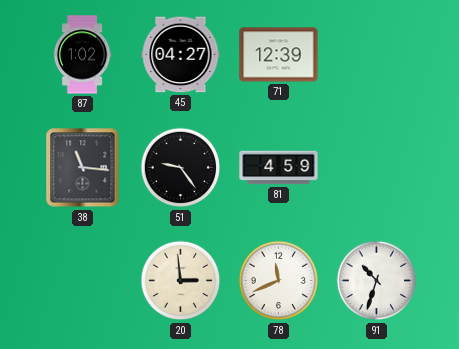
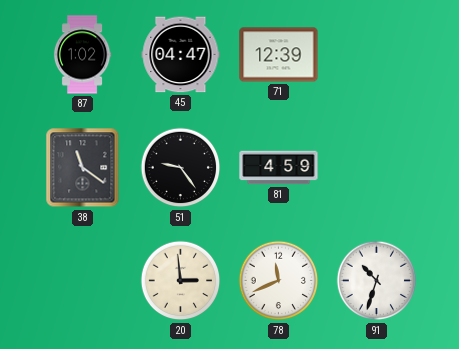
45: 04:27 -> 04:47 (181, 55)
38: 11:16 -> 11:21 (83, 168)
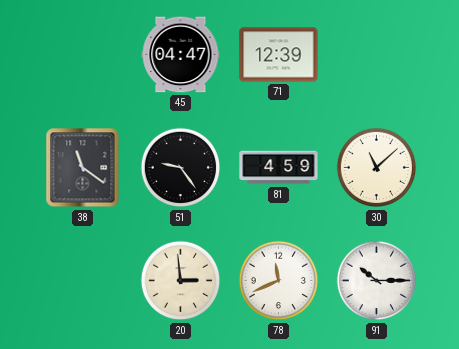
87: 1:02 -> none (82, 55)
30: none -> 11:08 (377, 168)
91: 10:33 -> 10:15 (377, 281)
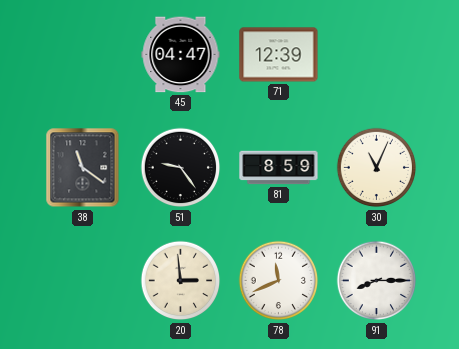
81: 4:59 -> 8:59 (279, 168)
30: 11:08 -> 11:04 (377, 168)
91: 10:15 -> 8:15 (377, 281)
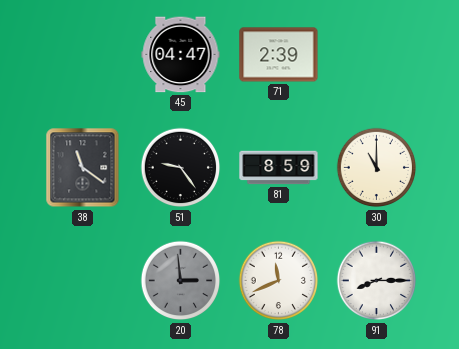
71: 12:39 -> 2:39 (279, 55)
30: 11:04 -> 11:00 (377, 168)
20 dial: cream -> grey (181, 281)
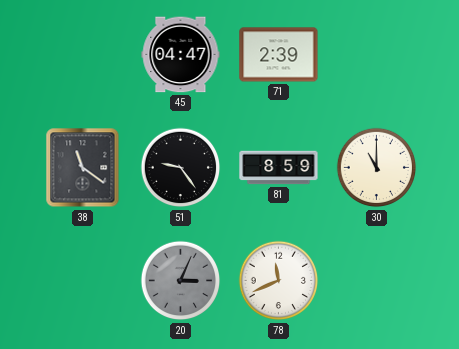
20: 2:59 -> 3:04 (181, 281)
91: 8:15 -> none (377, 281)
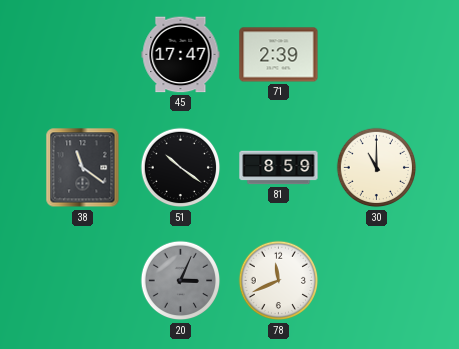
45: 04:47 -> 17:47 (181, 55)
51: 9:24 -> 10:21 (181, 168)
